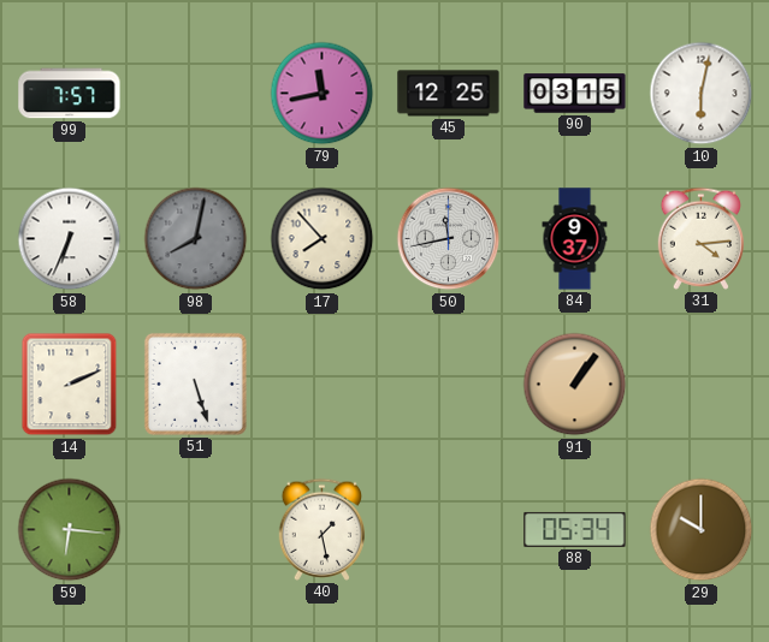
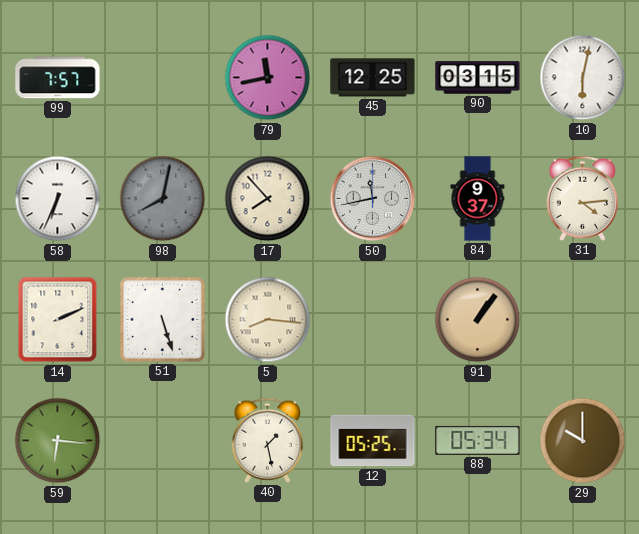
5: none -> 8:16 (268, 320)
12: none -> 05:25 (373, 441)
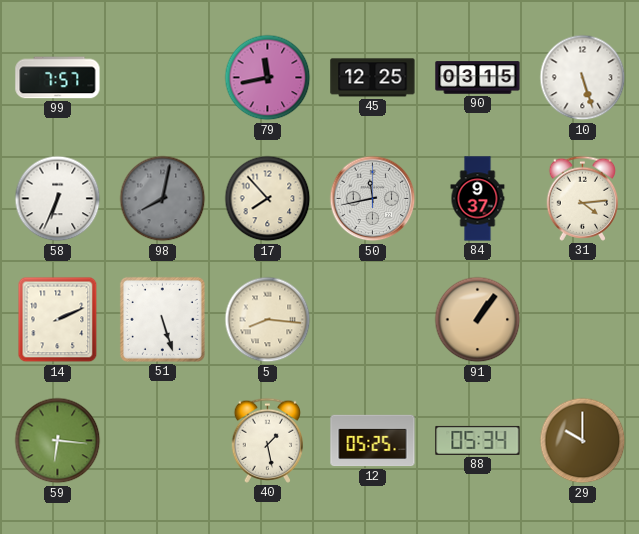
10: 6:02 -> 5:27 (583, 78)
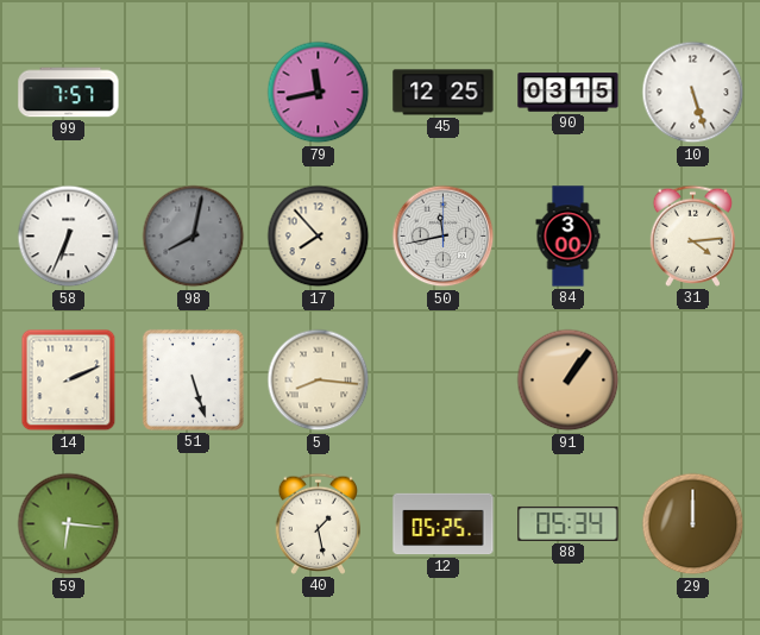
84: 9:37 -> 3:00 (569, 237)
29: 10:00 -> 12:00 (693, 524)
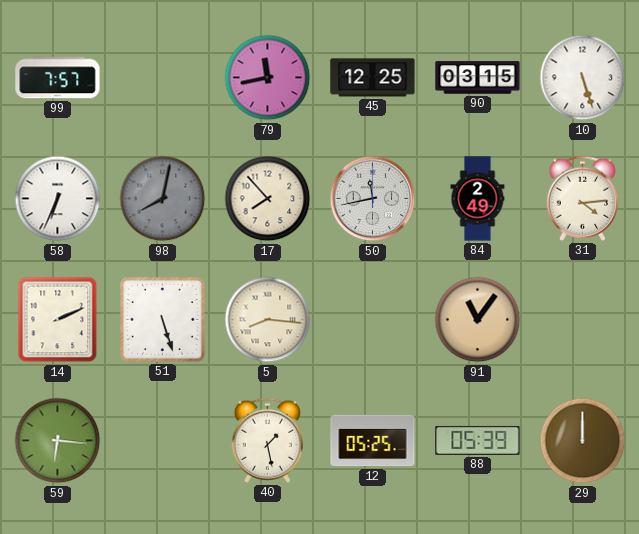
84: 3:00 -> 2:49 (478, 199)
91: 1:06 -> 11:06 (478, 320)
88: 05:34 -> 05:39 (478, 440)
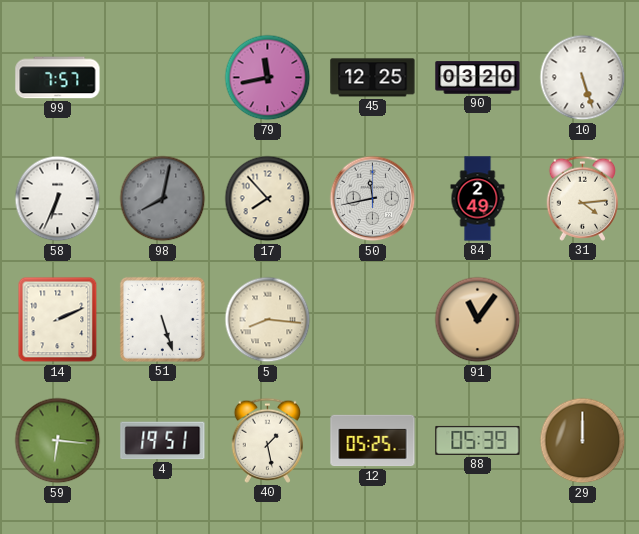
90: 03:15 -> 03:20 (478, 78)
4: none -> 19:51 (163, 441)
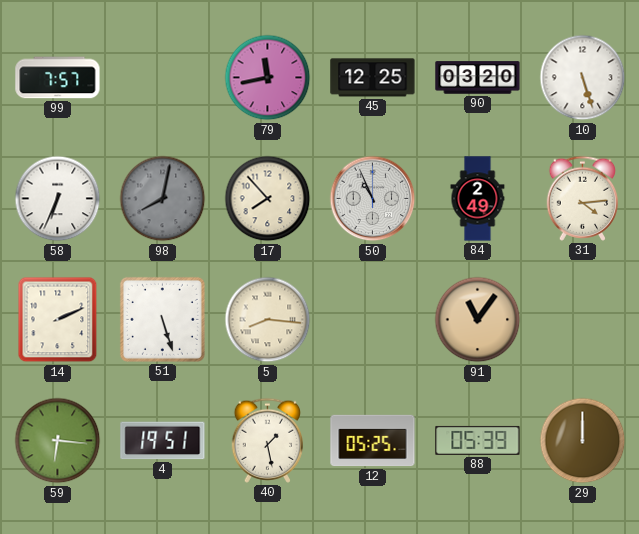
50: 11:43 -> 10:56 (373, 199)
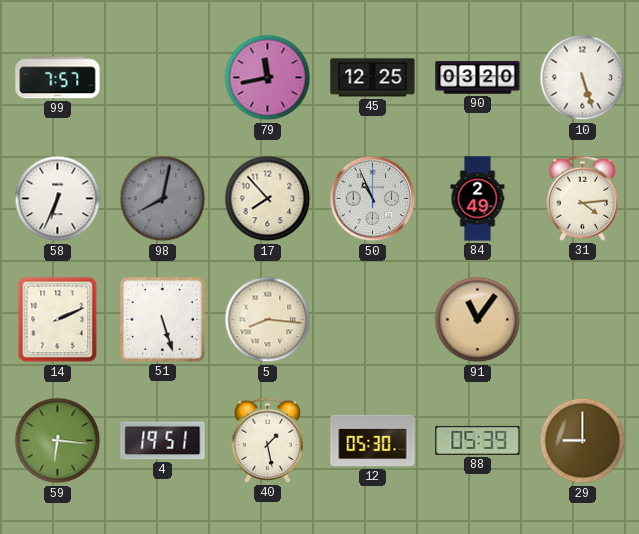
12: 05:25 -> 05:30 (373, 441)
29: 12:00 -> 9:00 (583, 441)
